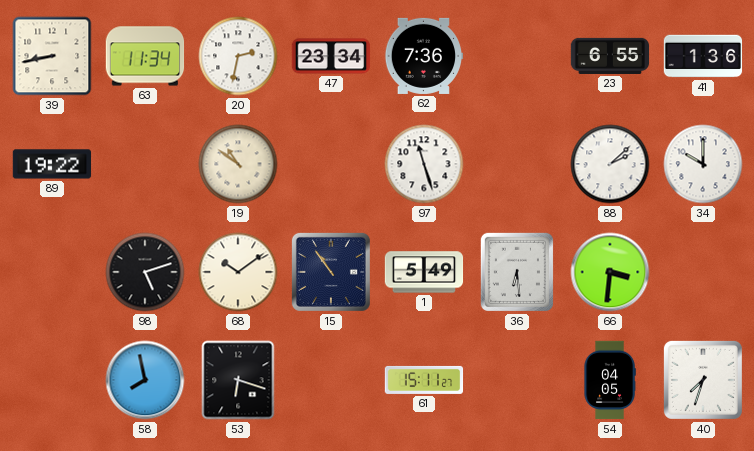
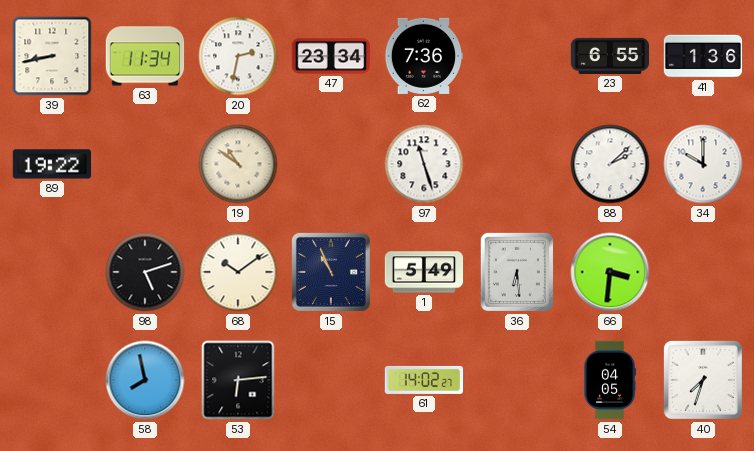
15: 10:54 -> 10:56 (331, 272)
53: 6:18 -> 6:14 (238, 380)
61: 15:11 -> 14:02 (424, 380)
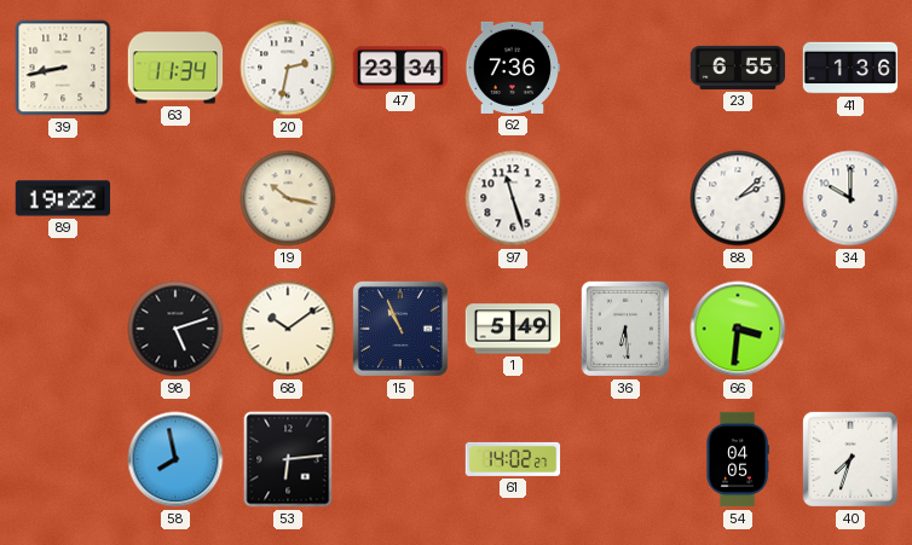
19: 10:51 -> 10:17 (288, 198)
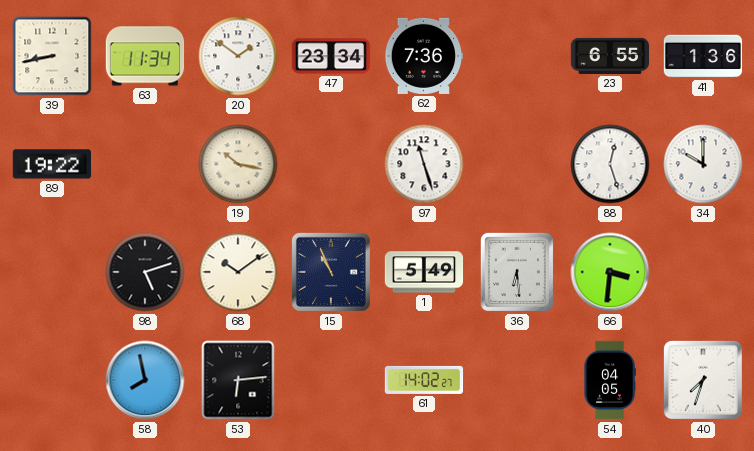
20: 2:32 -> 1:51 (238, 56)
88: 2:08 -> 12:27 (610, 164)
